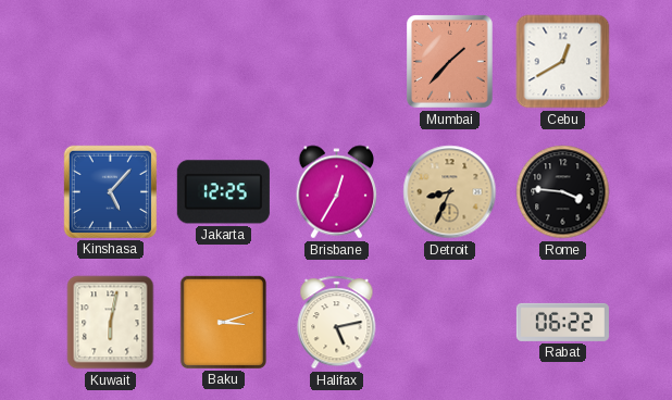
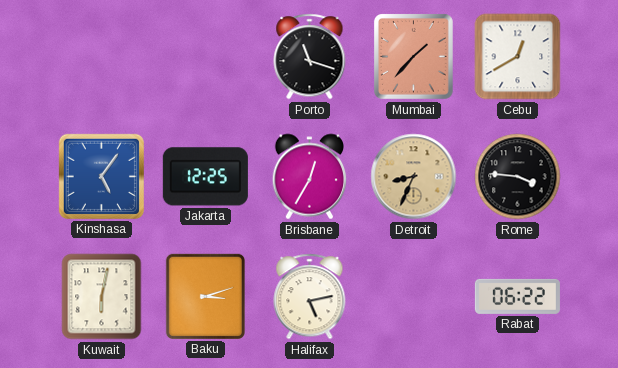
Porto: none -> 11:18 (310, 57)
Kinshasa: 5:07 -> 5:06 (101, 176)
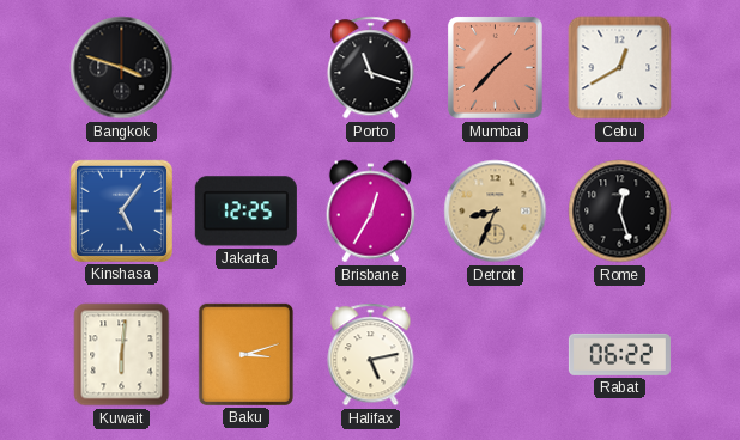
Bangkok: none -> 3:48 (122, 68)
Rome: 3:46 -> 12:27 (620, 212)
Kuwait: 6:02 -> 6:01 (122, 355)
